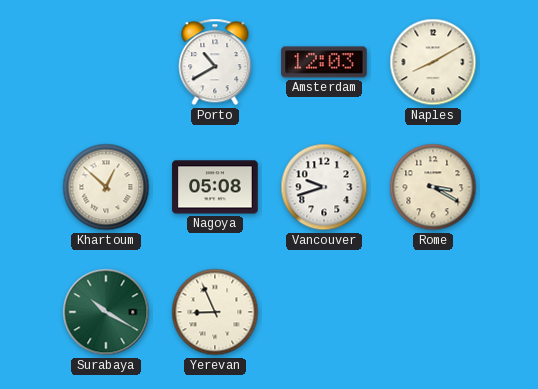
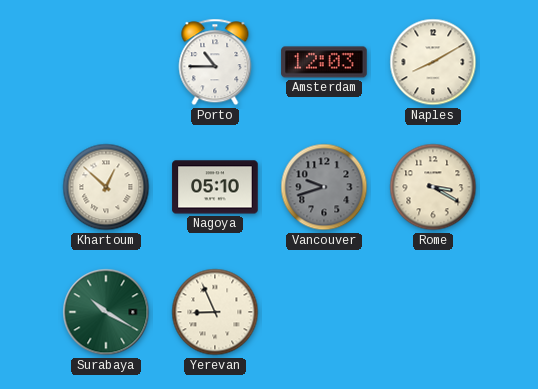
Porto: 10:40 -> 10:45 (215, 62)
Nagoya: 05:08 -> 05:10 (215, 187)
Vancouver dial: white -> grey (324, 187)
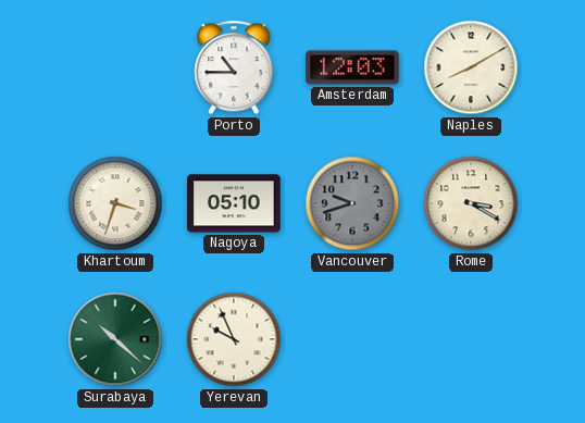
Khartoum: 12:52 -> 3:33 (115, 203)
Surabaya: 10:20 -> 10:22 (115, 339)
Yerevan: 8:56 -> 9:56 (234, 339)
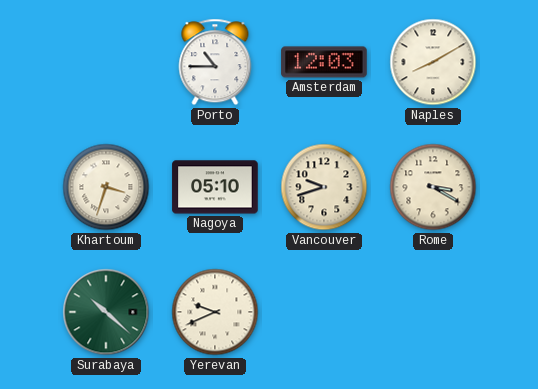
Vancouver dial: grey -> cream (324, 187)
Yerevan: 9:56 -> 9:41 (215, 312)
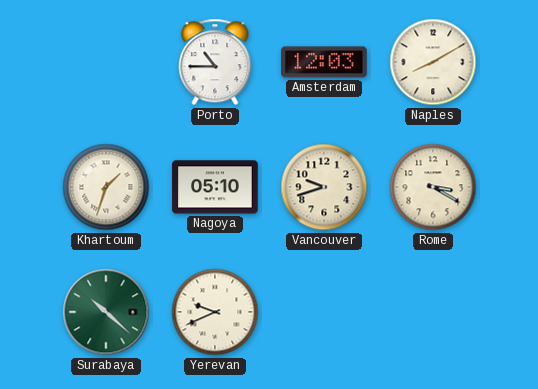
Khartoum: 3:33 -> 1:33 (106, 187)
